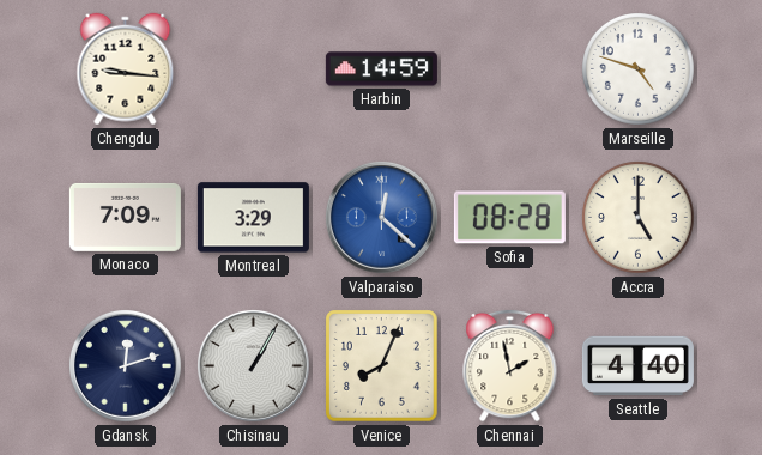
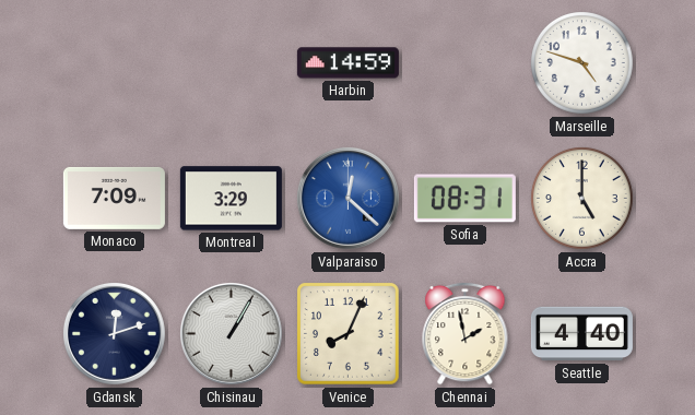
Chengdu: 9:16 -> none (126, 69)
Sofia: 08:28 -> 08:31 (464, 199)
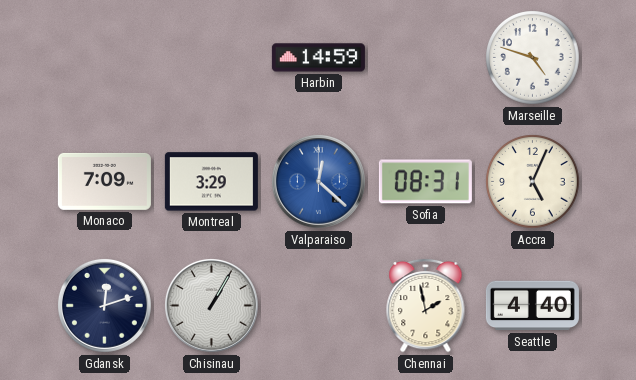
Accra: 5:00 -> 5:04 (533, 182)
Venice: 8:04 -> none (349, 334)
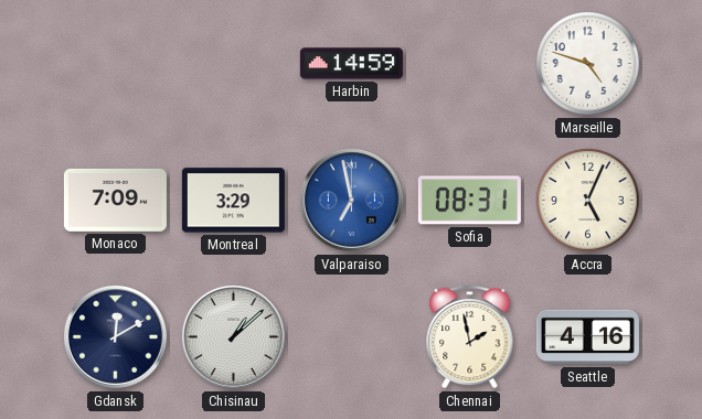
Valparaiso: 12:22 -> 6:58 (351, 200)
Gdansk: 12:12 -> 12:10 (115, 336)
Chisinau: 1:05 -> 1:08 (233, 336)
Seattle: 4:40 -> 4:16 (587, 337)
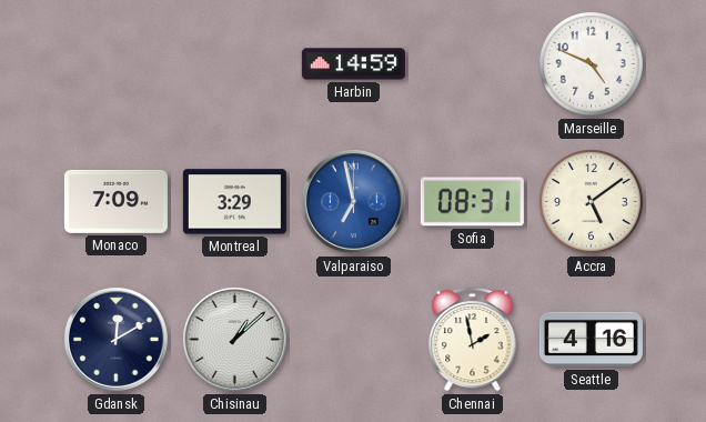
Marseille: 4:48 -> 4:49 (592, 64)
Accra: 5:04 -> 5:09 (592, 202)
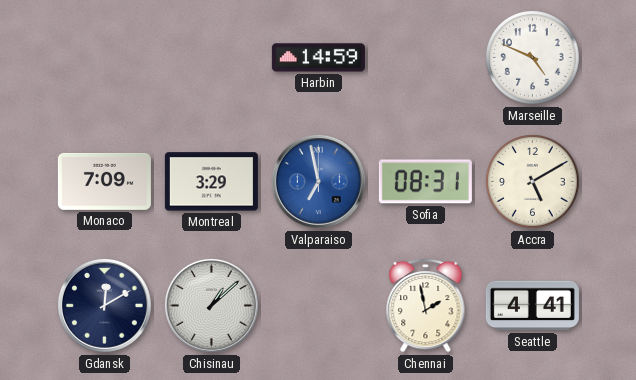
Accra: 5:09 -> 5:10 (533, 182)
Seattle: 4:16 -> 4:41 (532, 306)
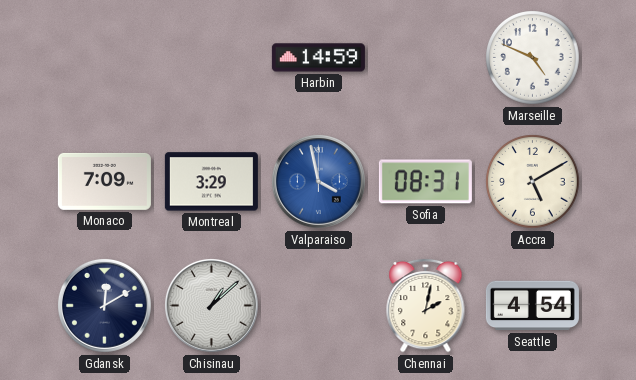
Valparaiso: 6:58 -> 3:58 (318, 181)
Chennai: 1:58 -> 2:02 (426, 305)
Seattle: 4:41 -> 4:54 (532, 306)
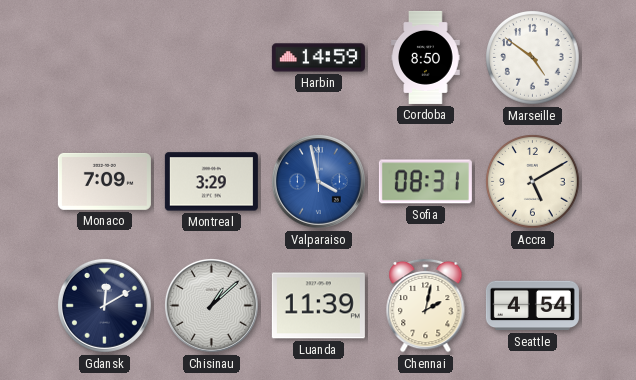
Cordoba: none -> 8:50 (426, 57)
Marseille: 4:49 -> 4:51 (533, 58)
Luanda: none -> 11:39 (318, 306)
